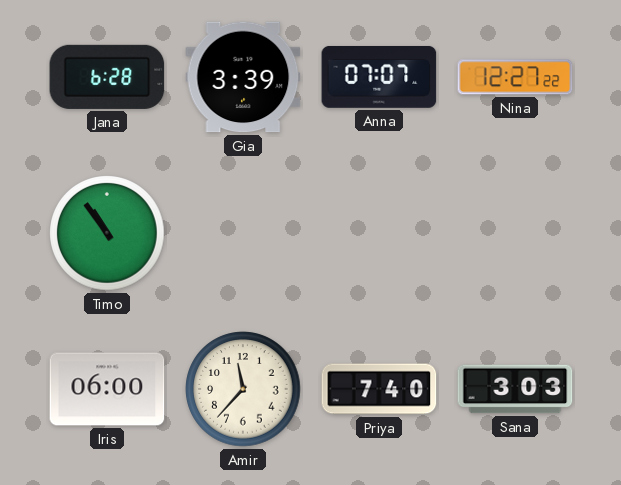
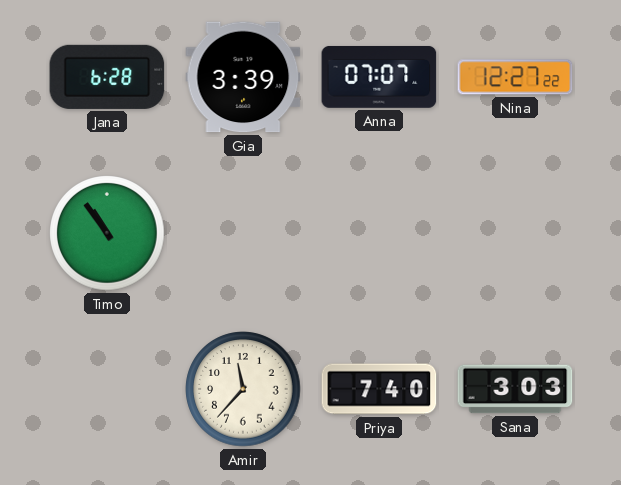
Iris: 06:00 -> none (107, 389)
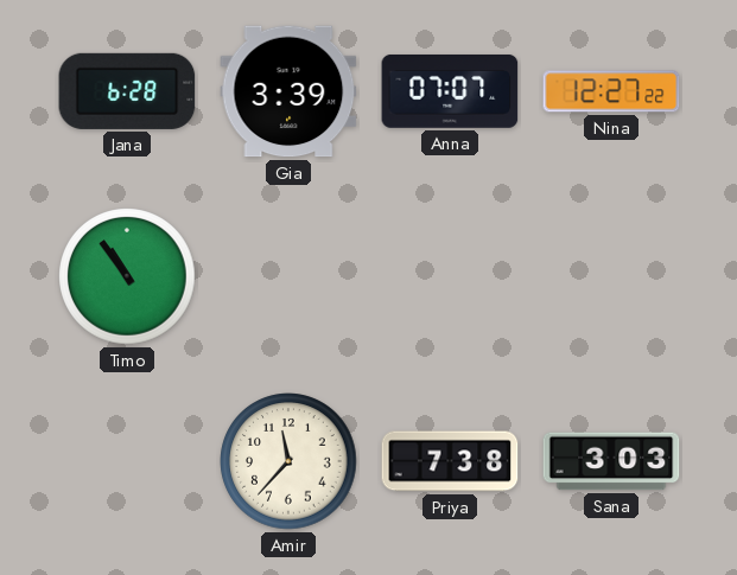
Priya: 7:40 -> 7:38 (450, 461)
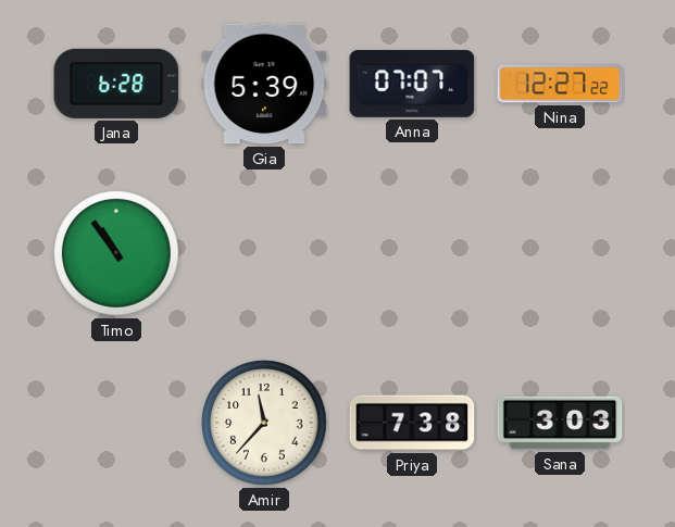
Gia: 3:39 -> 5:39 (264, 84)
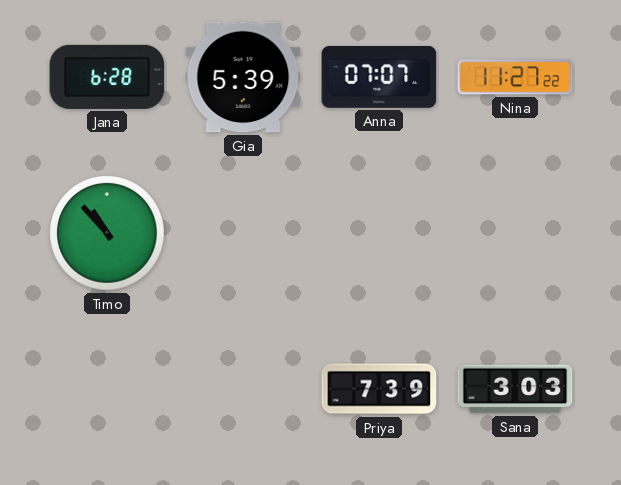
Nina: 12:27 -> 11:27 (515, 77)
Timo: 10:54 -> 10:53 (107, 233)
Amir: 11:37 -> none (264, 423)
Priya: 7:38 -> 7:39 (379, 389)
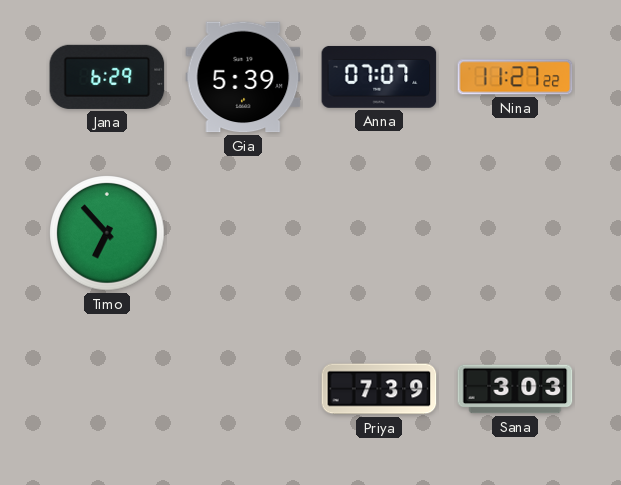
Jana: 6:28 -> 6:29 (107, 77)
Timo: 10:53 -> 6:53 (107, 233)
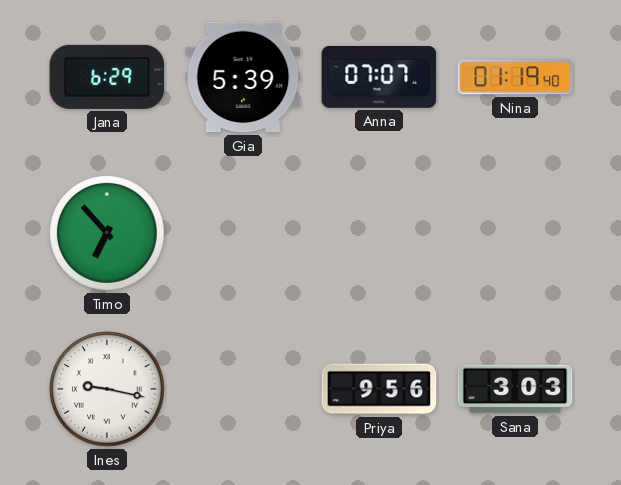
Nina: 11:27 -> 01:19 (515, 77)
Ines: none -> 9:17 (107, 389)
Priya: 7:39 -> 9:56 (379, 389)
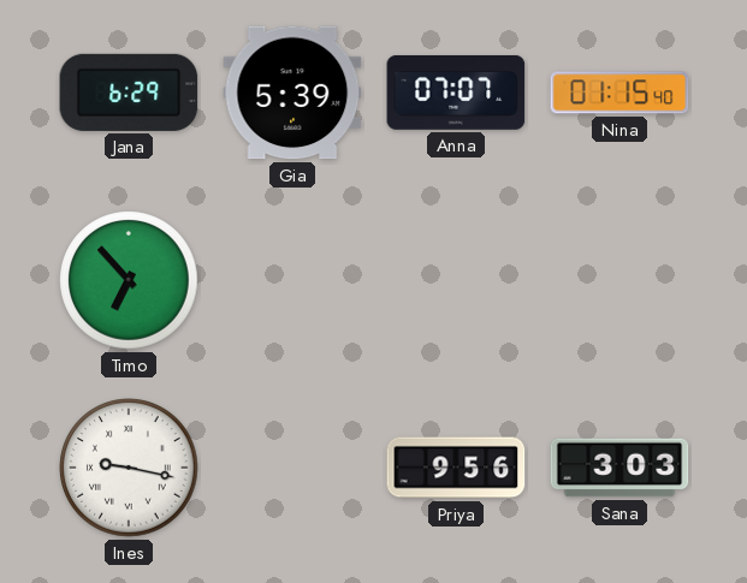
Nina: 01:19 -> 01:15 (619, 93)
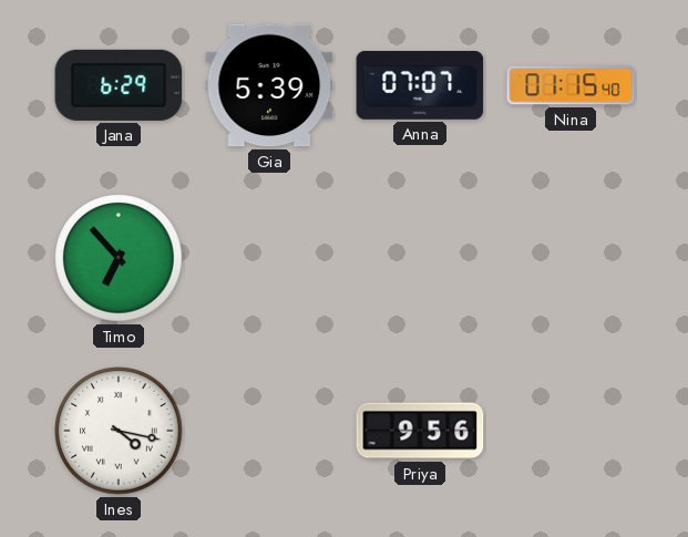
Ines: 9:17 -> 4:17 (119, 431)
Sana: 3:03 -> none (619, 468)
